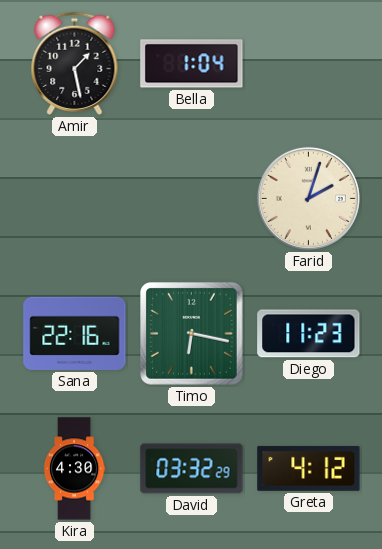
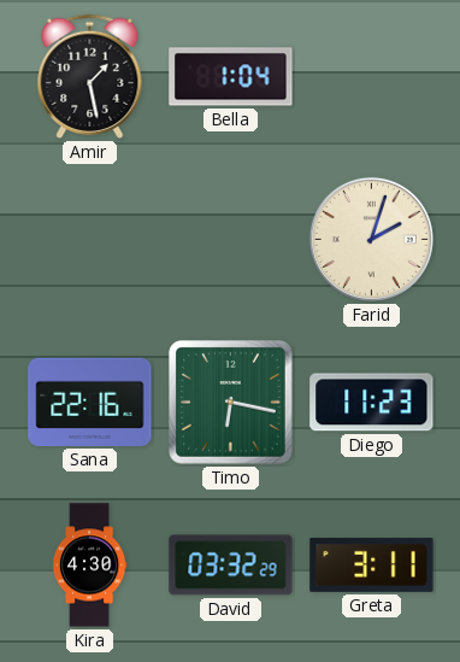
Greta: 4:12 -> 3:11 (372, 566)
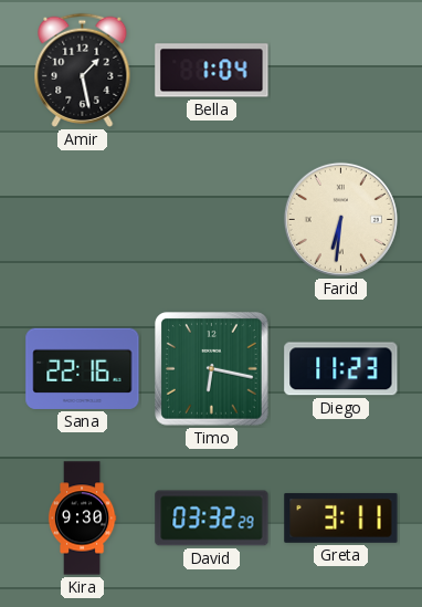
Farid: 2:03 -> 6:31 (340, 219)
Kira: 4:30 -> 9:30 (82, 519)
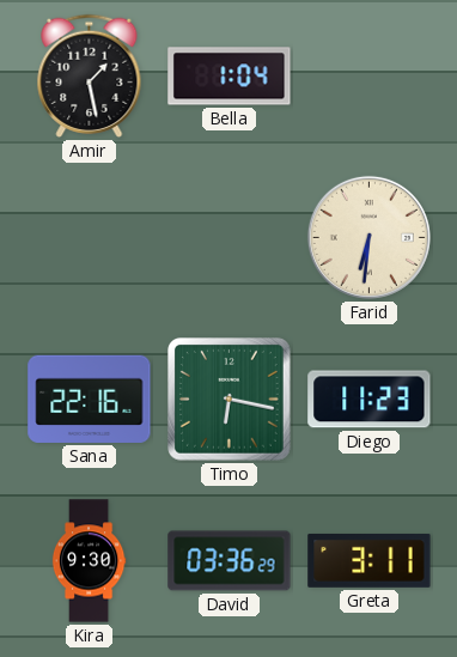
David: 03:32 -> 03:36 (230, 561)
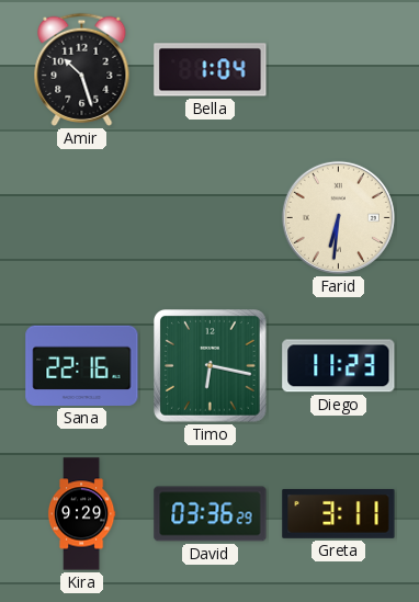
Amir: 1:28 -> 10:27 (82, 69)
Kira: 9:30 -> 9:29 (81, 514)
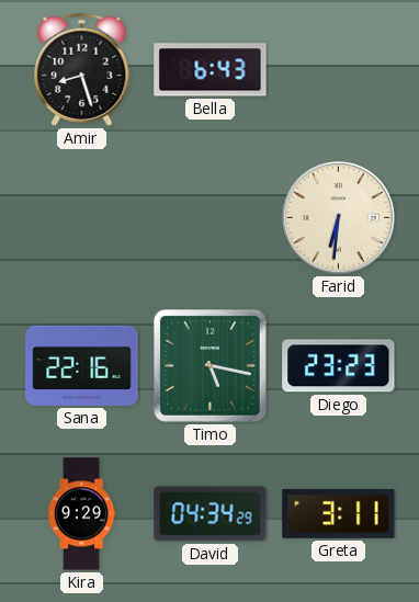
Amir: 10:27 -> 8:27 (82, 69)
Bella: 1:04 -> 6:43 (211, 70)
Timo: 6:17 -> 5:17 (211, 366)
Diego: 11:23 -> 23:23 (339, 366)
David: 03:36 -> 04:34 (211, 514)
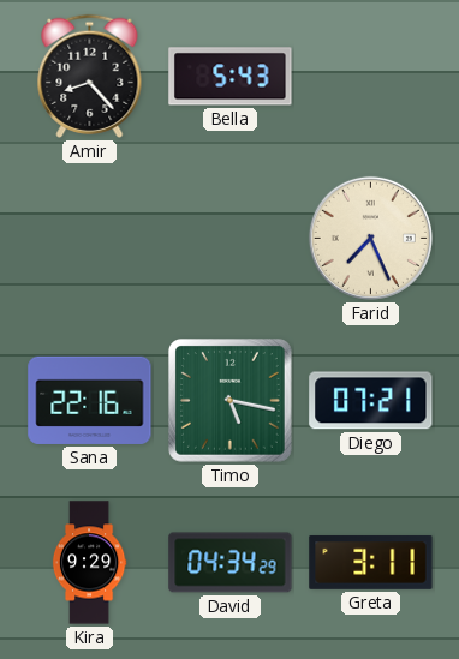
Amir: 8:27 -> 8:23 (90, 76)
Bella: 6:43 -> 5:43 (231, 77)
Farid: 6:31 -> 7:26 (370, 238)
Diego: 23:23 -> 07:21 (371, 401)
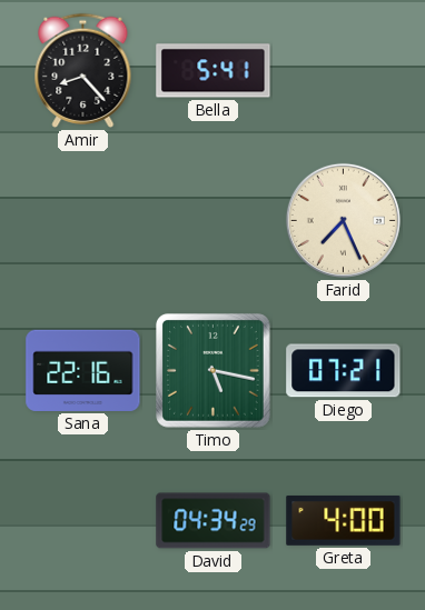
Bella: 5:43 -> 5:41 (214, 71)
Kira: 9:29 -> none (89, 563)
Greta: 3:11 -> 4:00 (344, 521)
